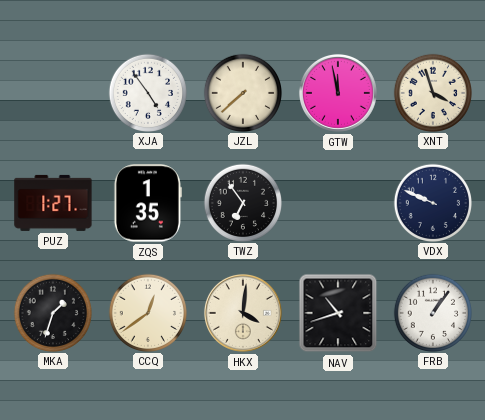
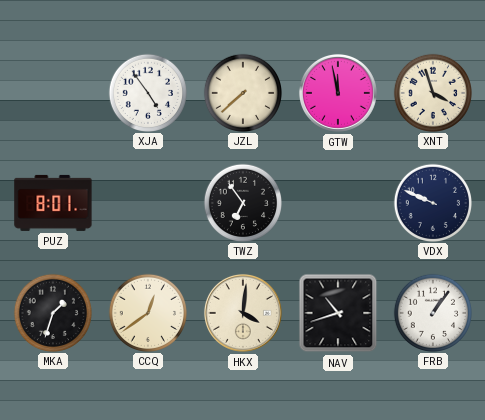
PUZ: 1:27 -> 8:01 (53, 203)
ZQS: 1:35 -> none (148, 203)
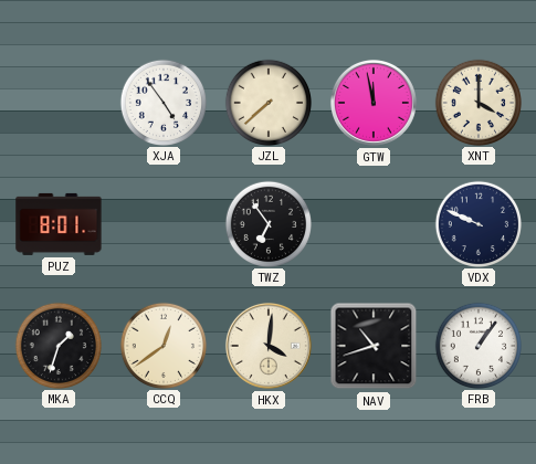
XNT: 3:57 -> 4:00 (477, 102)
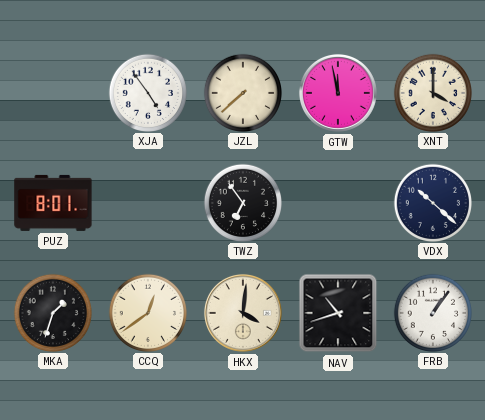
VDX: 9:49 -> 10:22 (432, 202)
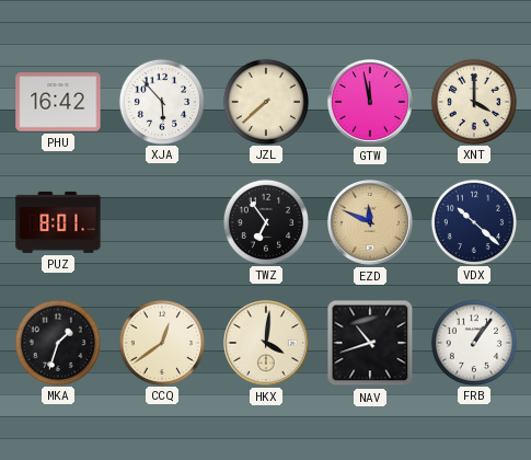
PHU: none -> 16:42 (58, 102)
XJA: 4:54 -> 5:53 (161, 101)
EZD: none -> 11:49 (370, 222)
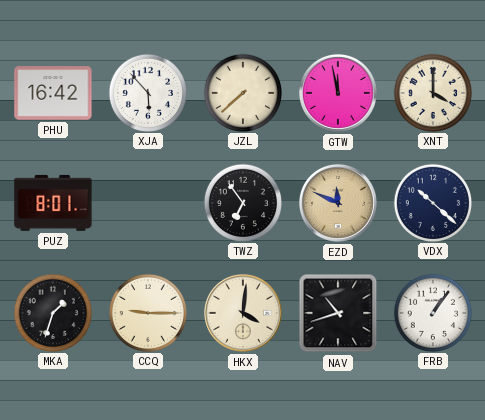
CCQ: 12:39 -> 9:15 (147, 312)
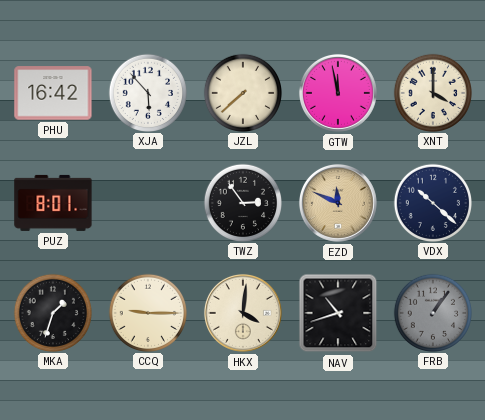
TWZ: 6:54 -> 2:54 (242, 202)
FRB dial: white -> grey (432, 312)
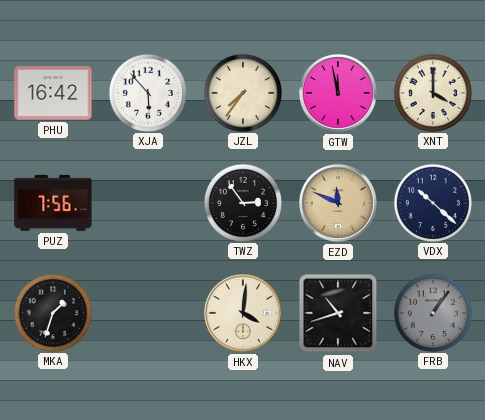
JZL: 7:38 -> 7:36 (242, 92)
PUZ: 8:01 -> 7:56 (53, 203)
CCQ: 9:15 -> none (147, 312)
